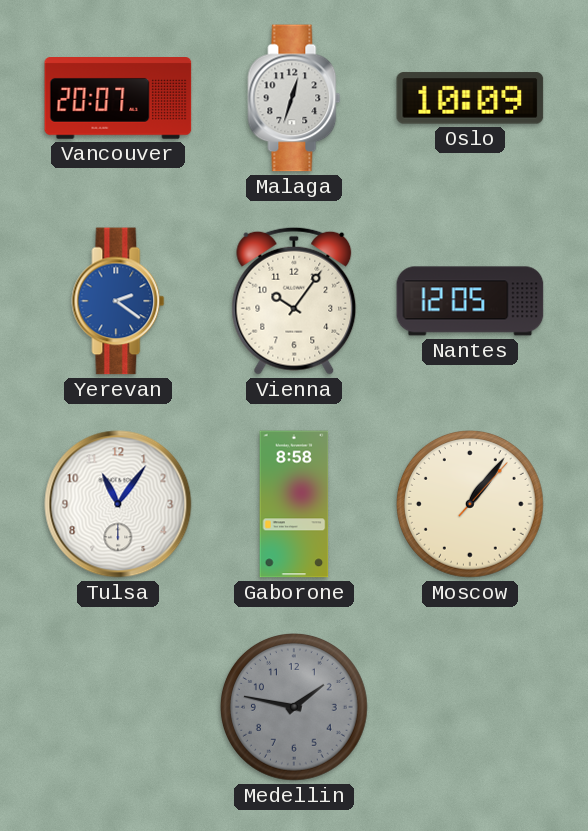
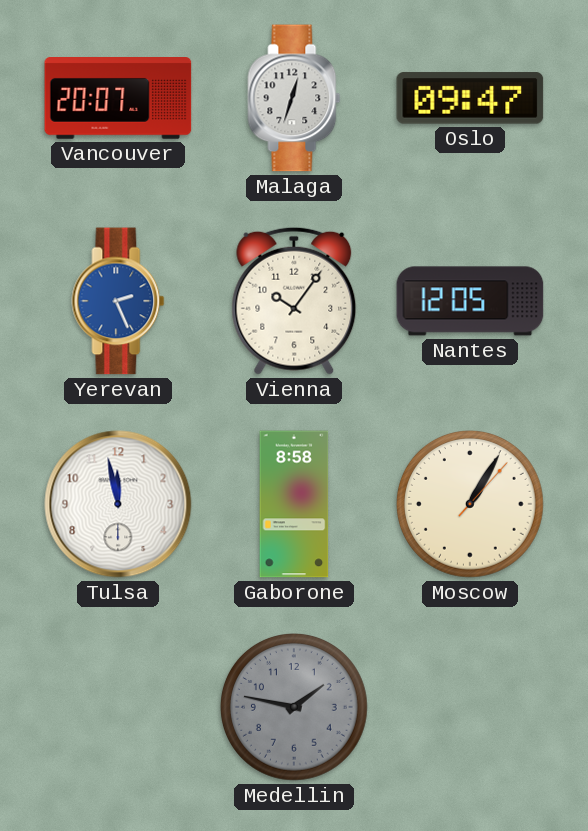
Oslo: 10:09 -> 09:47 (470, 98)
Yerevan: 2:21 -> 2:26 (118, 301)
Tulsa: 11:06 -> 11:58 (118, 504)
Moscow: 1:06 -> 1:05 (471, 505)
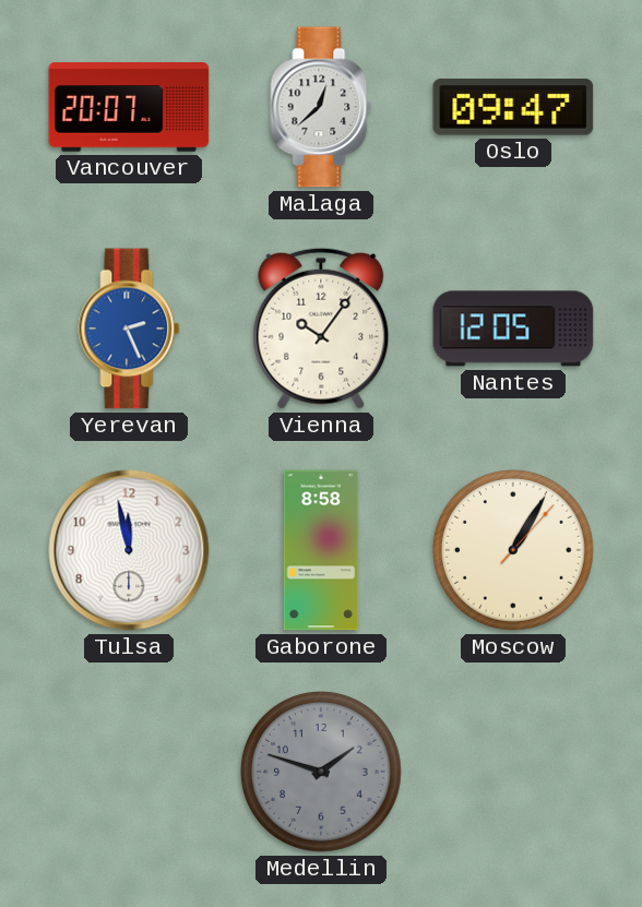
Malaga: 12:33 -> 12:38 (321, 107)
Medellin: 1:47 -> 1:48 (322, 773)
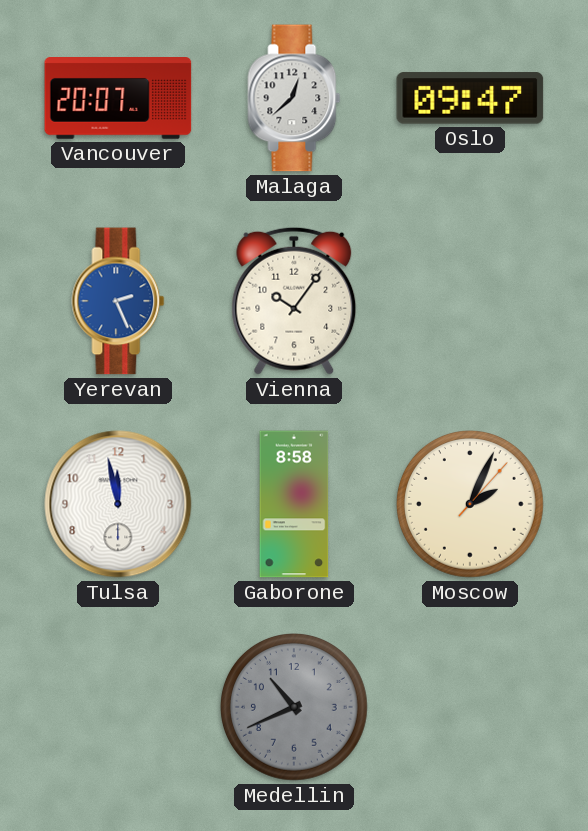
Nantes: 12:05 -> none (513, 329)
Moscow: 1:05 -> 2:04 (471, 505)
Medellin: 1:48 -> 10:41 (295, 708)
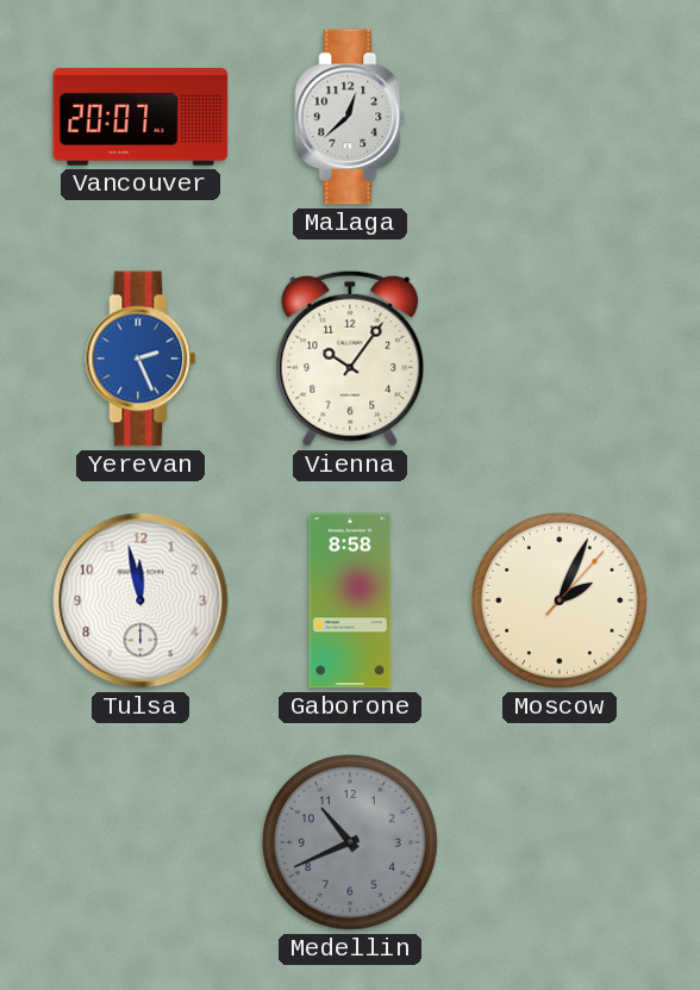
Oslo: 09:47 -> none (470, 98)
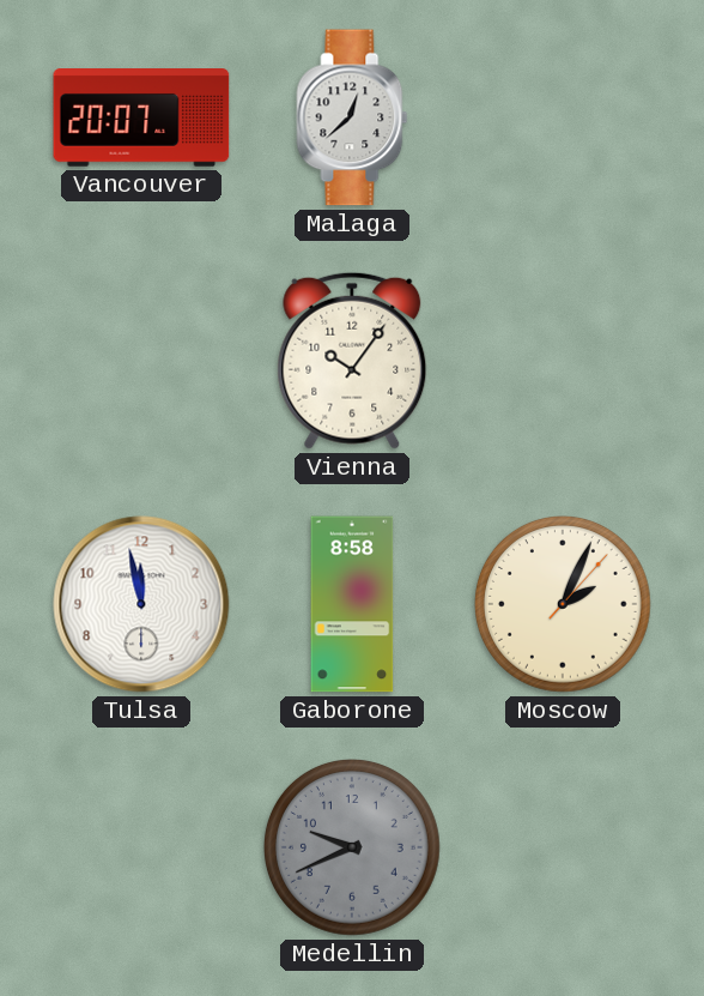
Yerevan: 2:26 -> none (140, 359)
Medellin: 10:41 -> 9:41 (353, 849)
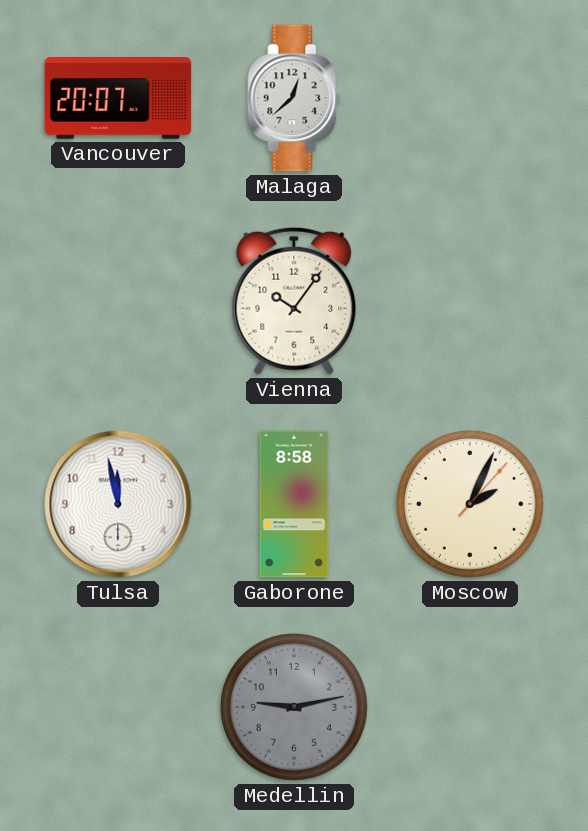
Medellin: 9:41 -> 9:13 (295, 708)
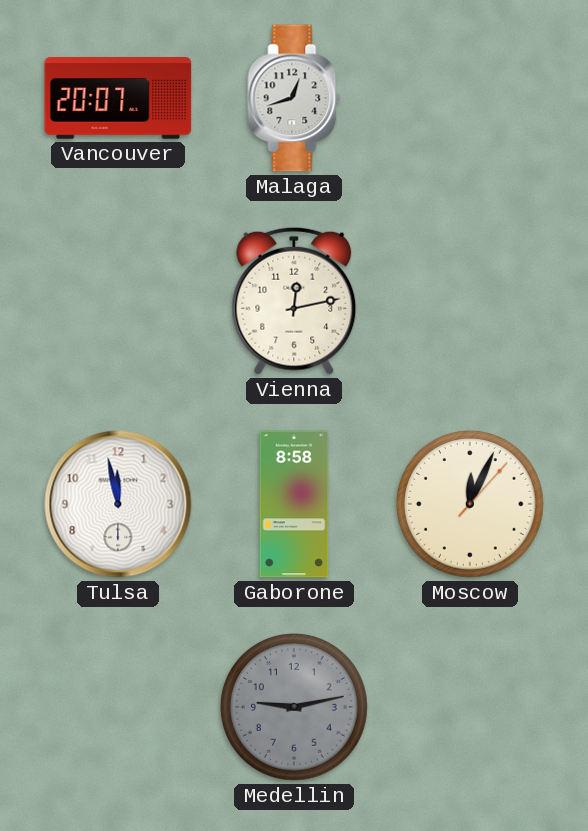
Malaga: 12:38 -> 12:42 (294, 98)
Vienna: 10:06 -> 12:13 (294, 301)
Moscow: 2:04 -> 12:04 (471, 505)
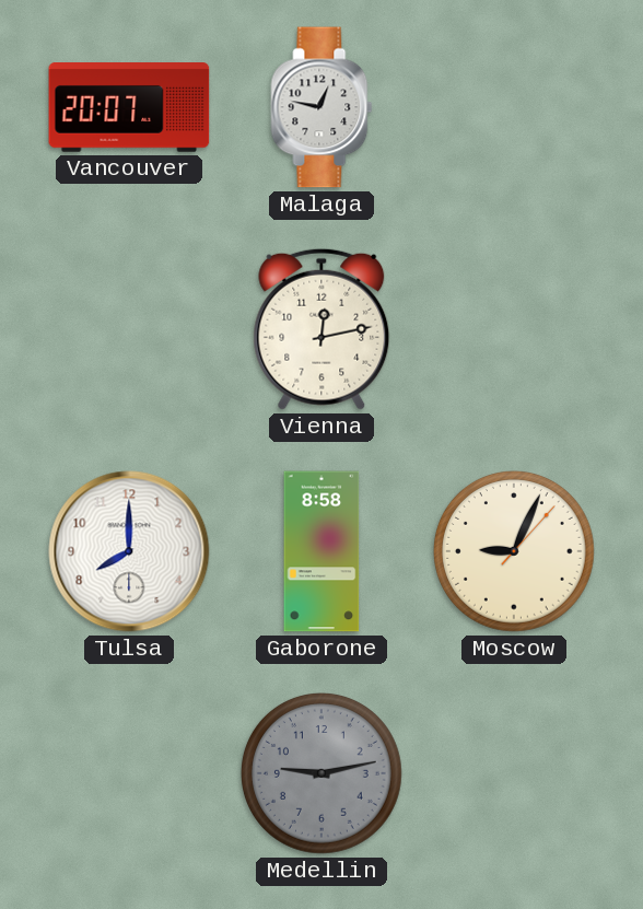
Malaga: 12:42 -> 12:47 (321, 107)
Tulsa: 11:58 -> 8:00 (129, 551)
Moscow: 12:04 -> 9:04 (515, 552)
